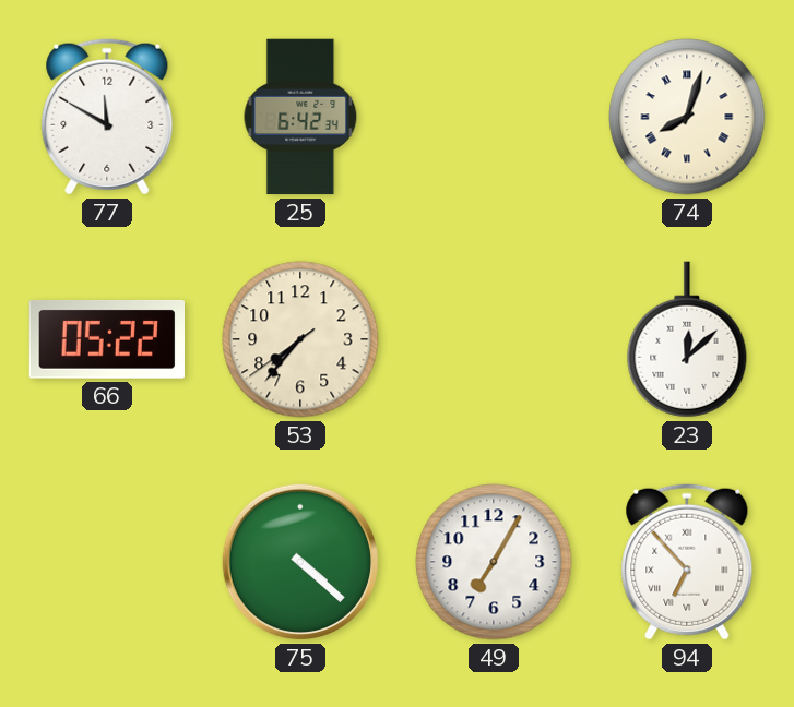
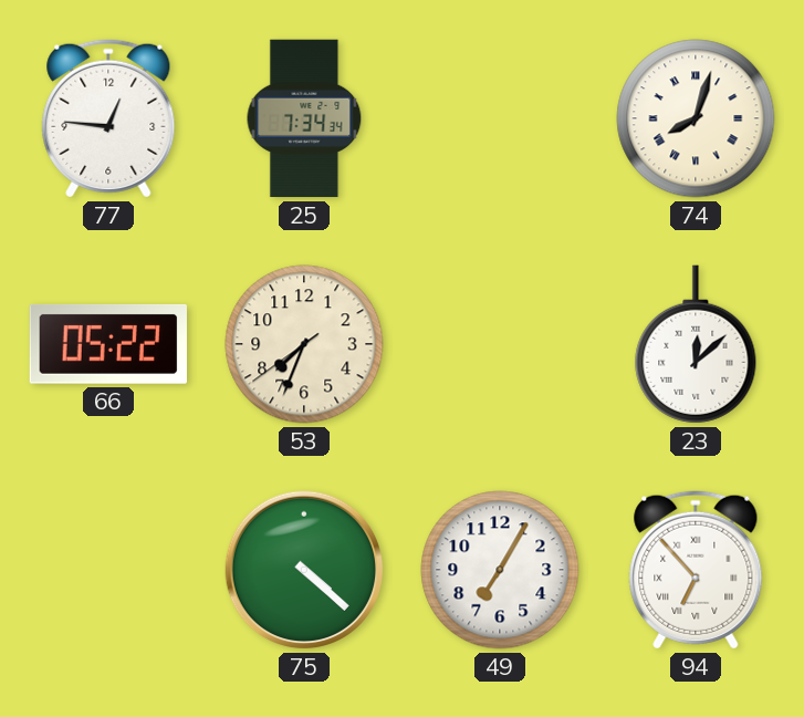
77: 11:50 -> 12:46 (108, 118)
25: 6:42 -> 7:34 (304, 118)
53: 7:36 -> 7:33 (304, 344)
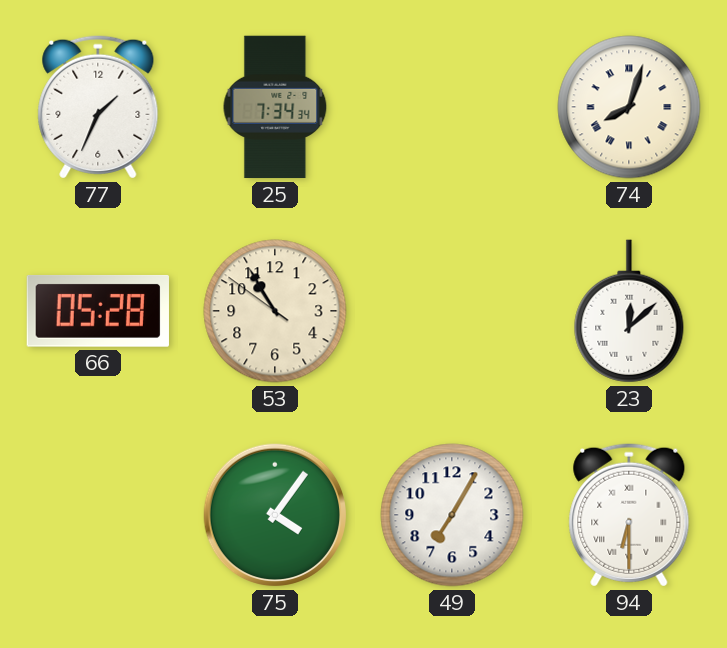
77: 12:46 -> 1:34 (98, 107)
66: 05:22 -> 05:28 (98, 311)
53: 7:33 -> 10:54 (275, 311)
75: 4:22 -> 4:06 (275, 515)
94: 6:53 -> 6:30 (629, 515)
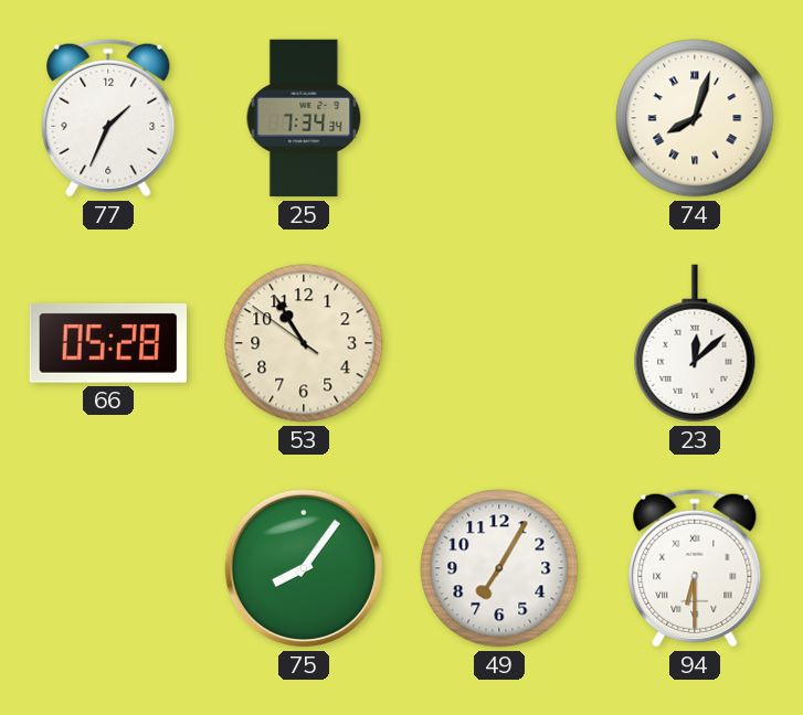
75: 4:06 -> 8:06 (304, 568)
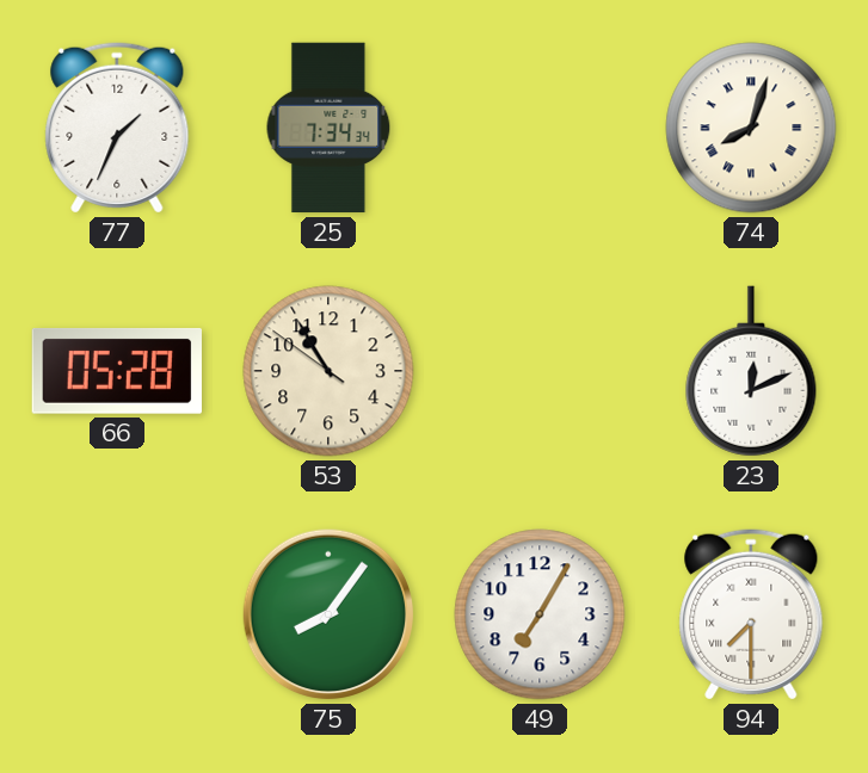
23: 12:08 -> 12:11 (751, 371)
94: 6:30 -> 7:30 (751, 614)
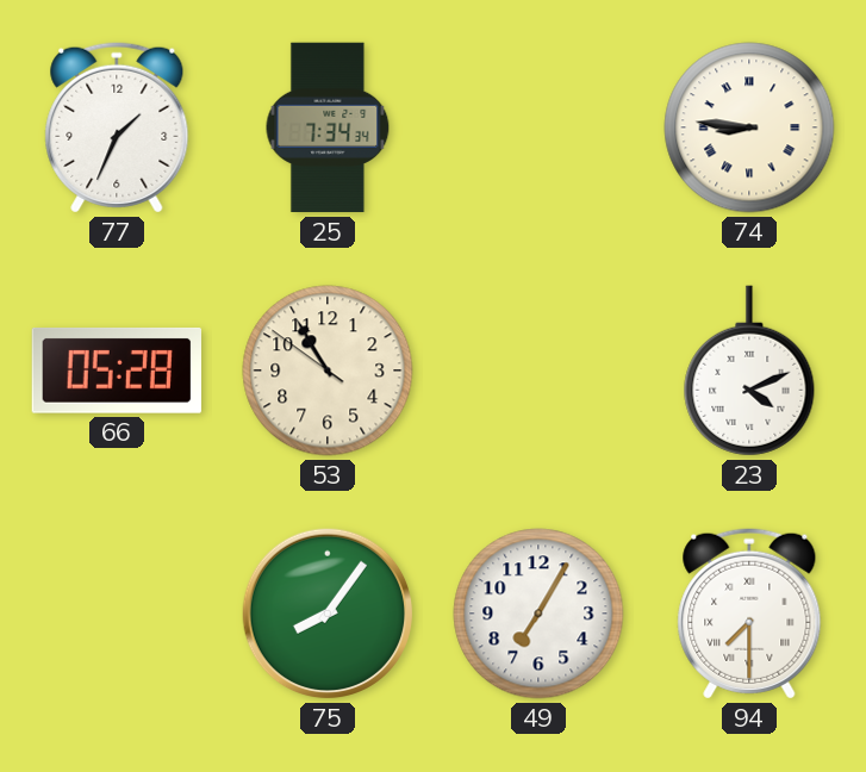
74: 8:03 -> 8:46 (749, 127)
23: 12:11 -> 4:11 (749, 371)
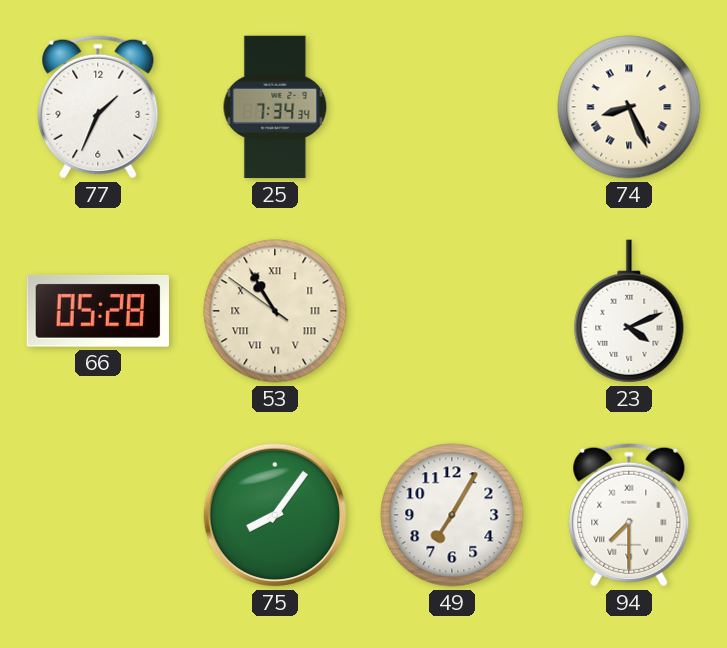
74: 8:46 -> 8:26 (629, 107)
53 numerals: Arabic -> Roman (275, 311)
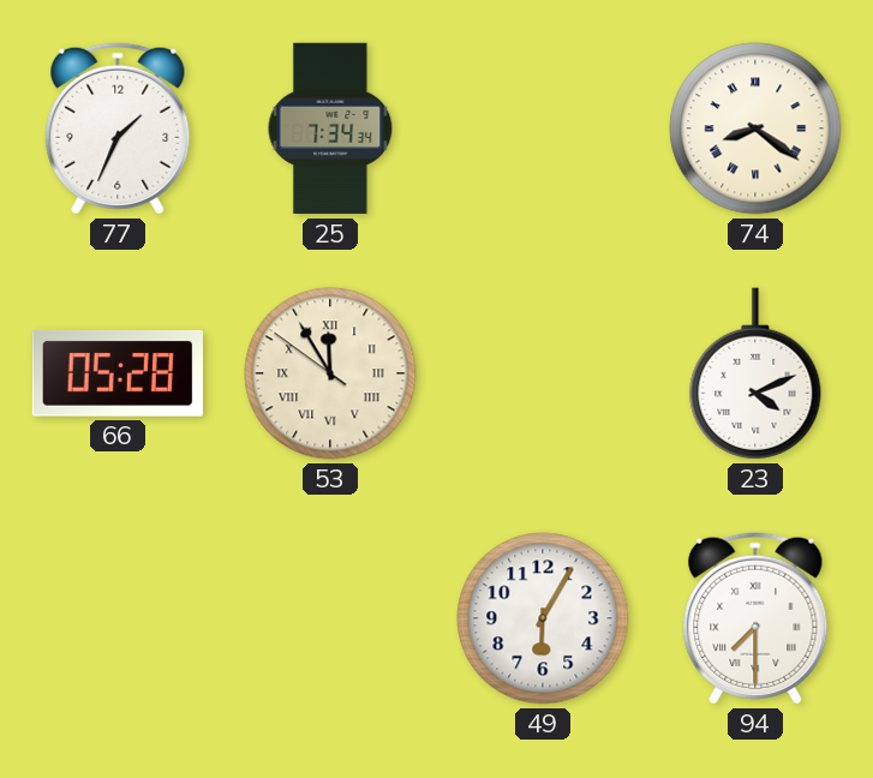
74: 8:26 -> 8:21 (755, 128)
53: 10:54 -> 11:54 (330, 373)
75: 8:06 -> none (275, 515)
49: 7:05 -> 6:05 (543, 618)
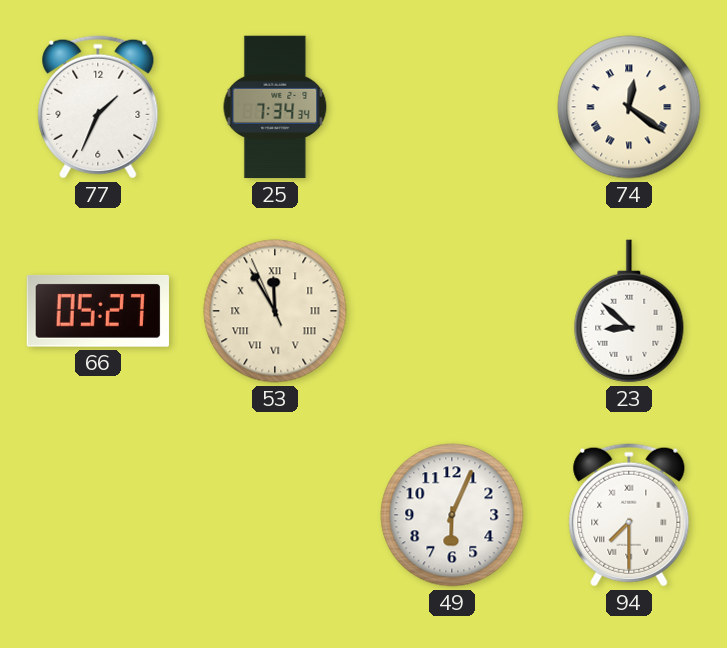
74: 8:21 -> 12:21 (629, 107)
66: 05:28 -> 05:27 (98, 311)
53: 11:54:51 -> 11:54:56 (275, 311)
23: 4:11 -> 8:52 (629, 311)
49: 6:05 -> 6:04 (452, 515)
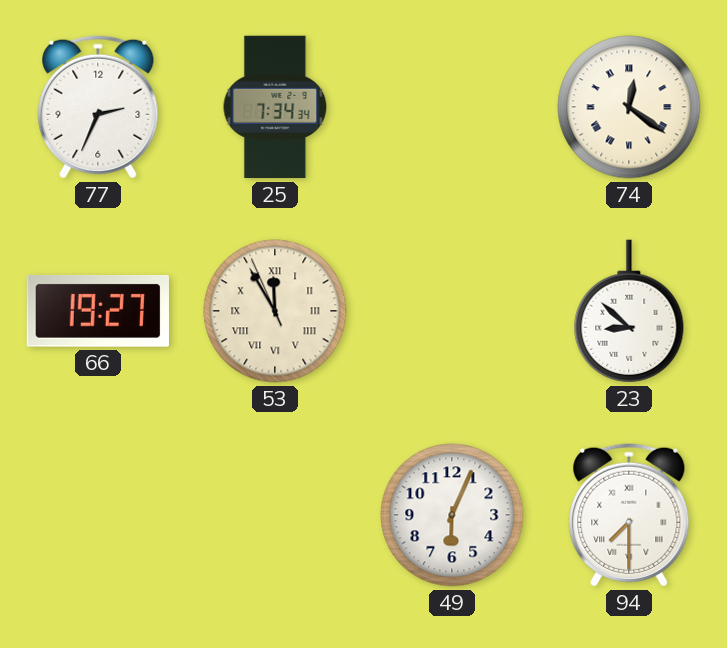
77: 1:34 -> 2:34 (98, 107)
66: 05:27 -> 19:27 (98, 311)
